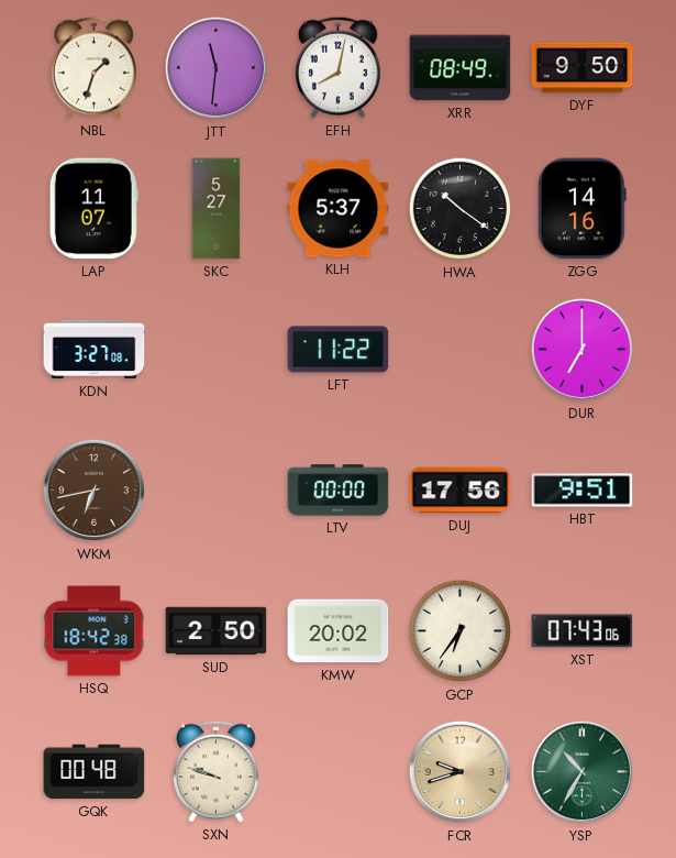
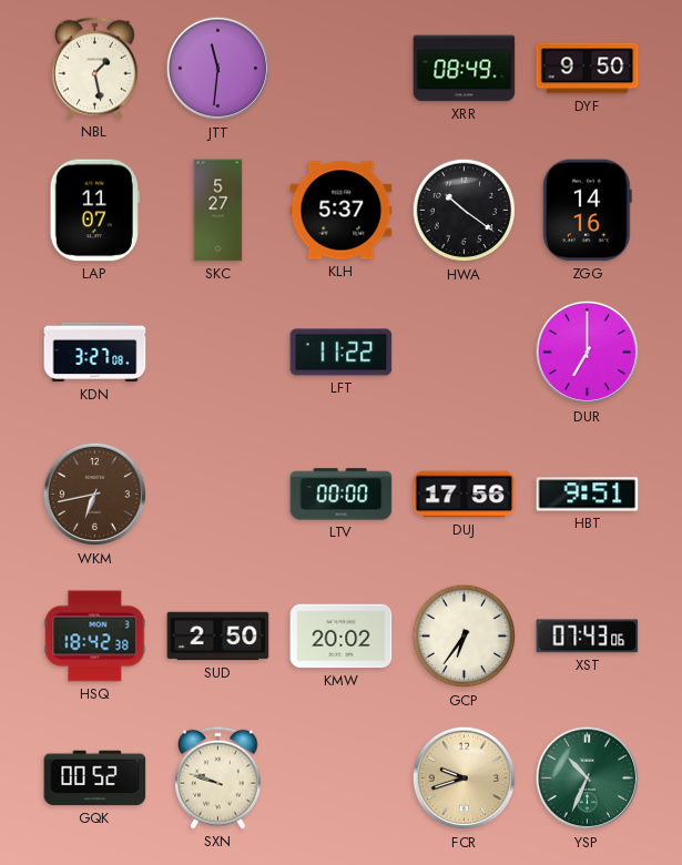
NBL: 1:33 -> 1:28 (95, 68)
EFH: 8:02 -> none (339, 67)
GQK: 00:48 -> 00:52 (95, 778)
YSP: 10:35 -> 10:34 (588, 778)
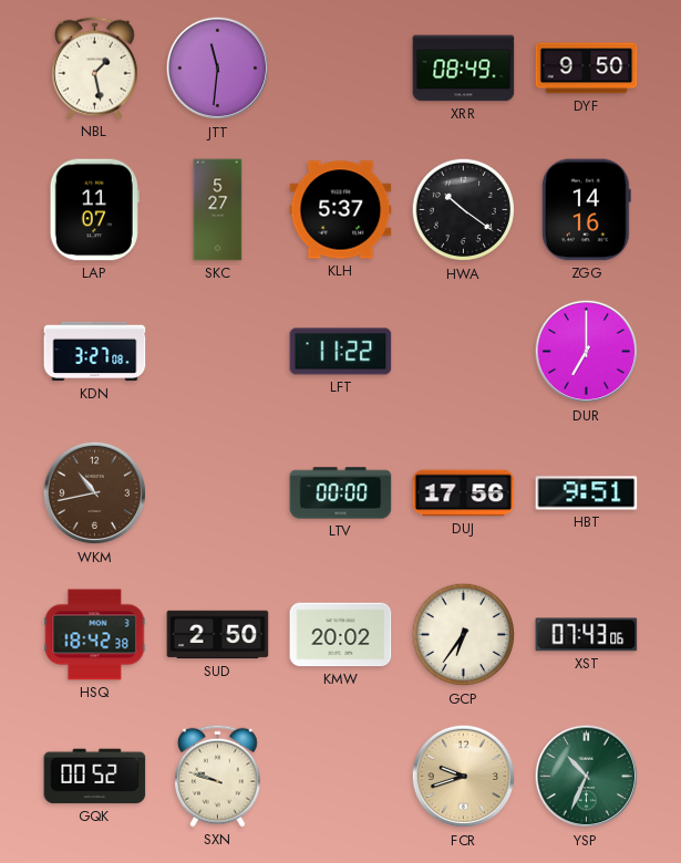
WKM: 6:43 -> 10:43 (95, 493)
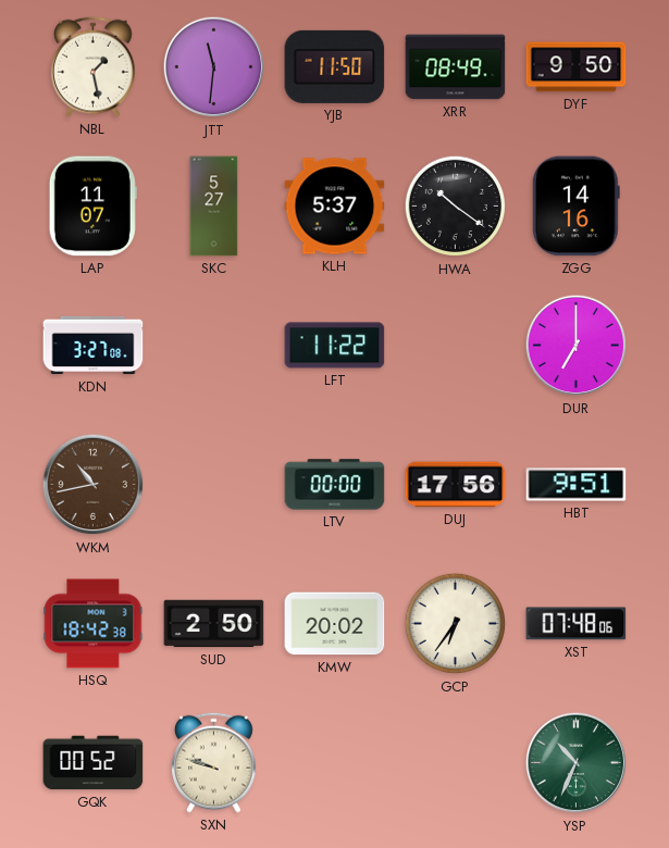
YJB: none -> 11:50 (335, 66)
XST: 07:43 -> 07:48 (577, 624)
FCR: 9:42 -> none (464, 777)
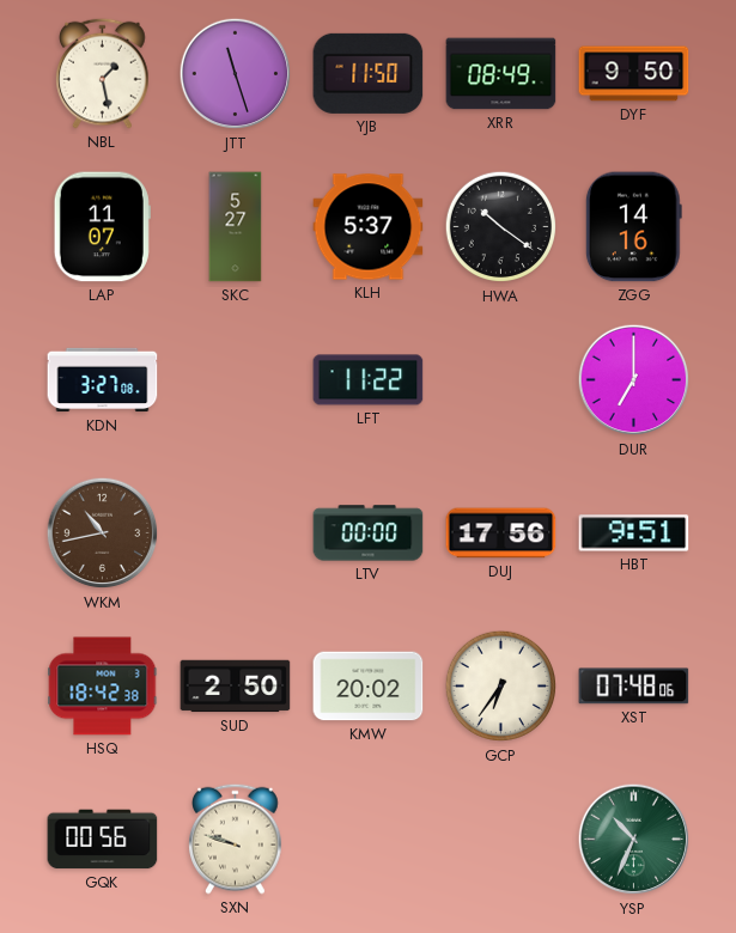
JTT: 11:31 -> 11:27 (236, 74)
GQK: 00:52 -> 00:56 (103, 840)
